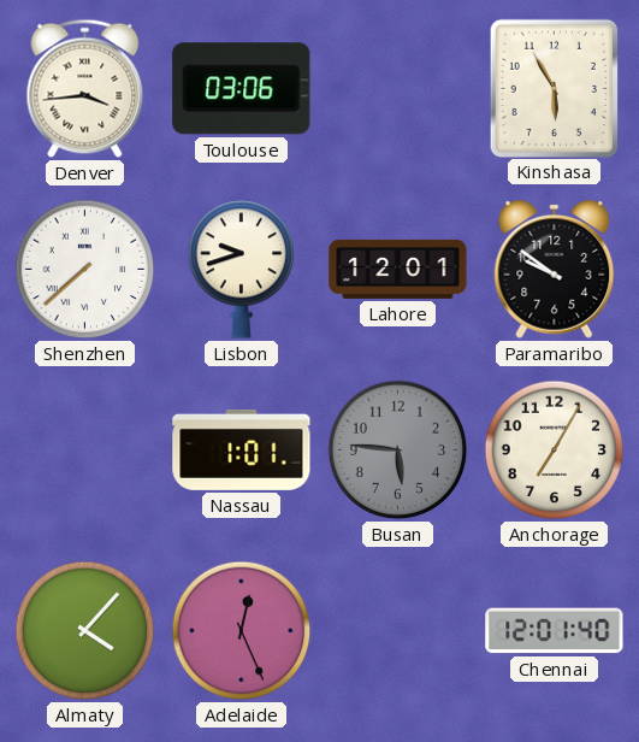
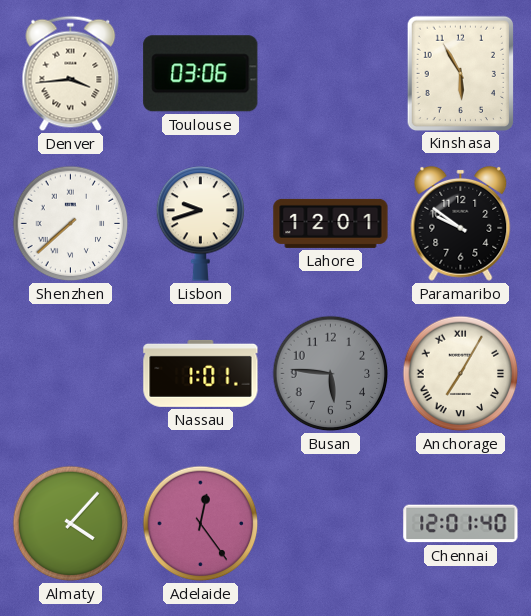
Anchorage numerals: Arabic -> Roman (461, 374)
Adelaide: 12:26 -> 12:24 (201, 524)
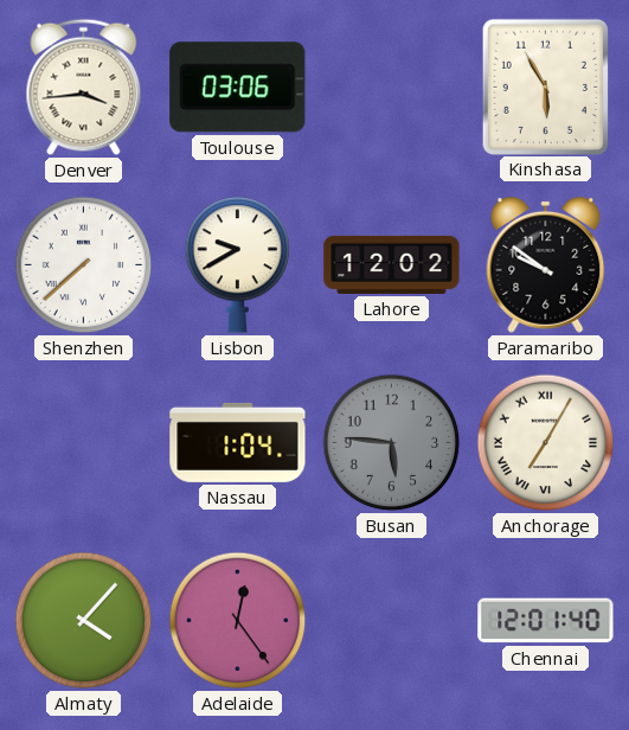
Lisbon: 9:42 -> 9:40 (238, 265)
Lahore: 12:01 -> 12:02 (392, 264)
Nassau: 1:01 -> 1:04 (238, 442)
